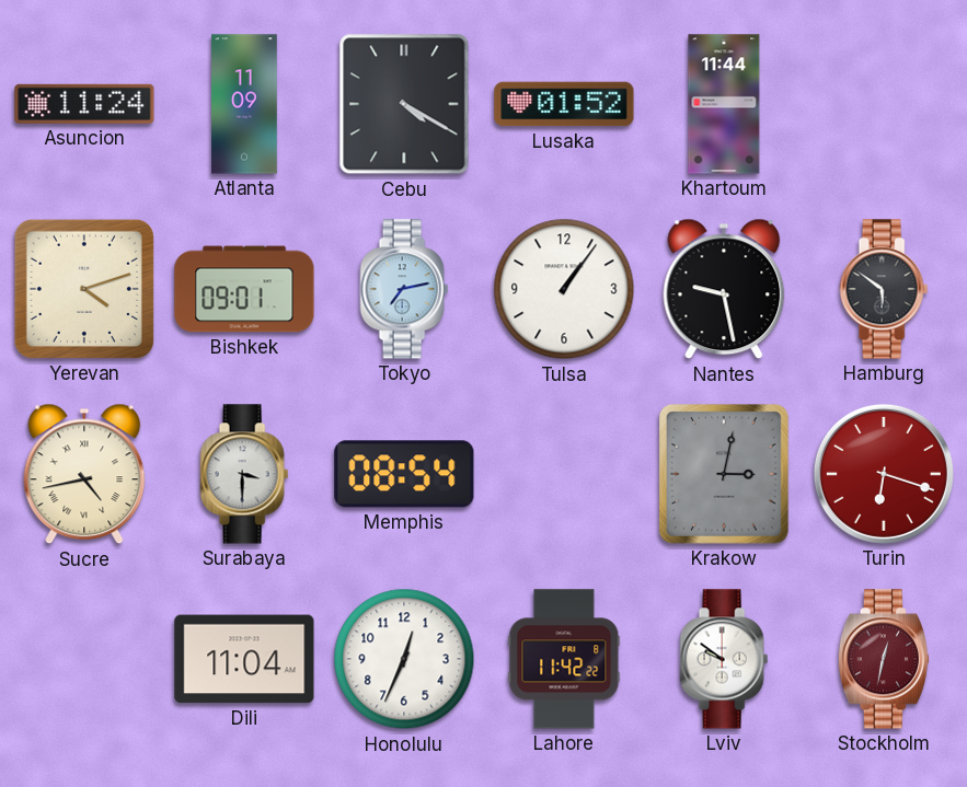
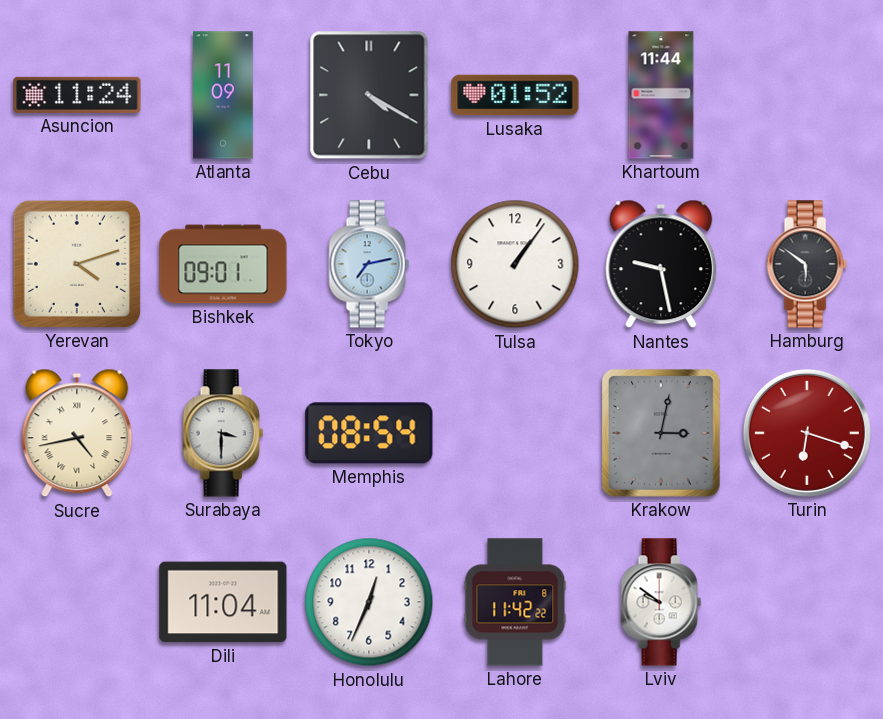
Stockholm: 12:32 -> none (884, 659)
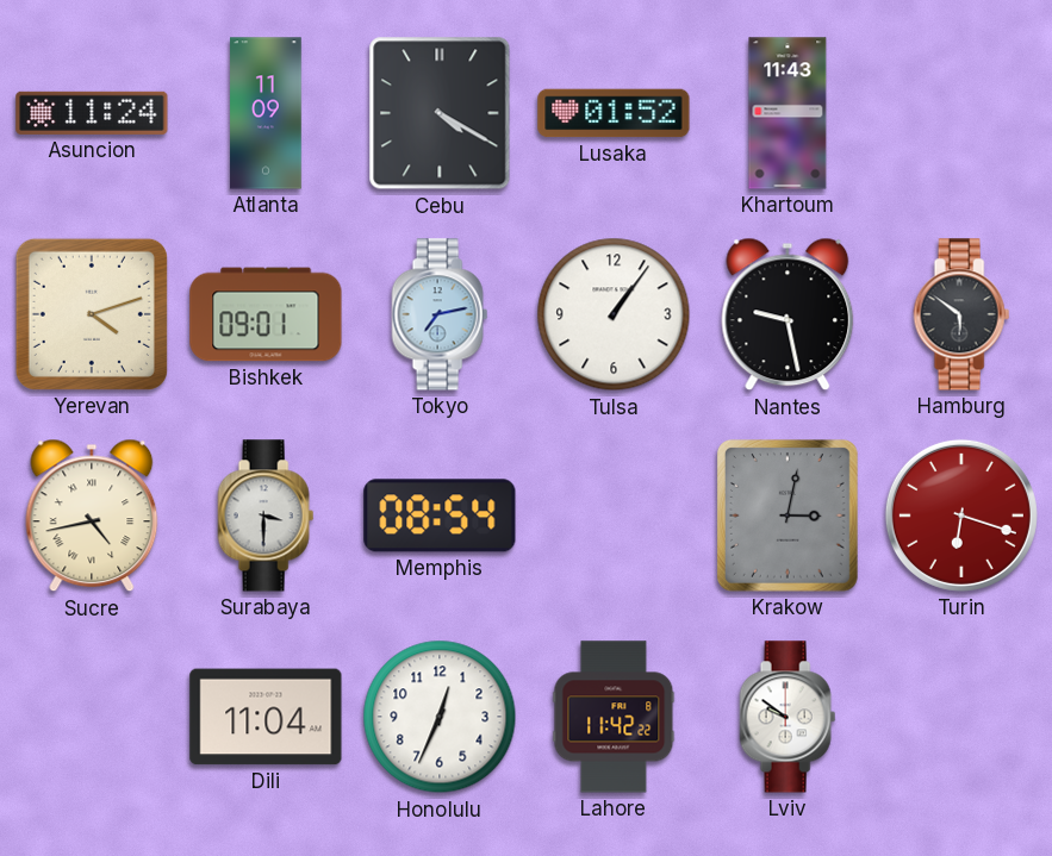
Khartoum: 11:44 -> 11:43 (788, 113)
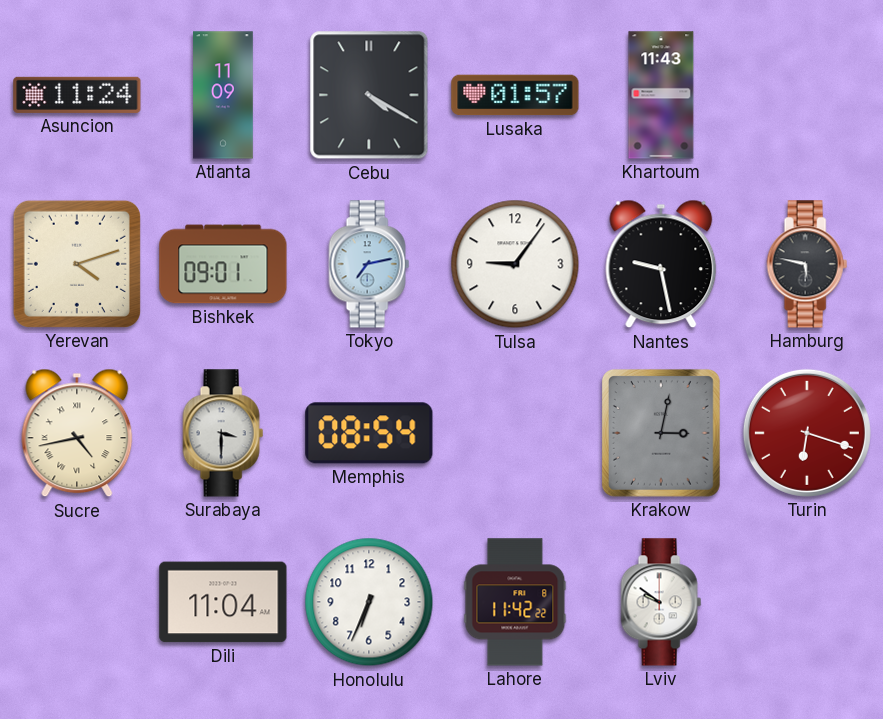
Lusaka: 01:52 -> 01:57 (515, 95)
Tulsa: 1:06 -> 9:06 (515, 264)
Hamburg: 5:51 -> 5:47 (807, 264)
Honolulu: 12:34 -> 6:34 (369, 602)
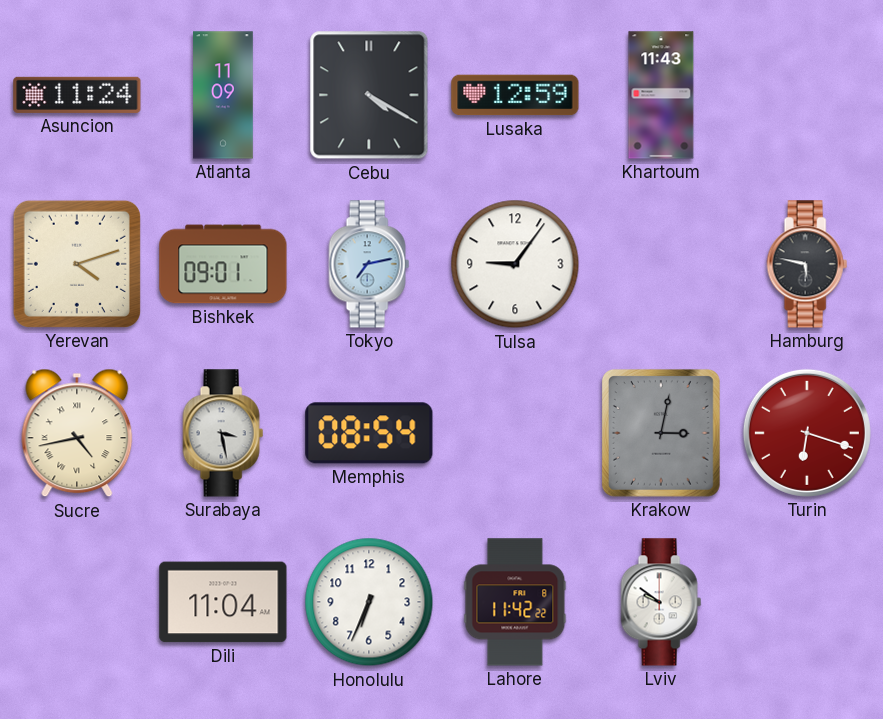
Lusaka: 01:57 -> 12:59 (515, 95)
Nantes: 9:28 -> none (661, 264)
Surabaya: 3:30 -> 3:28 (223, 433)
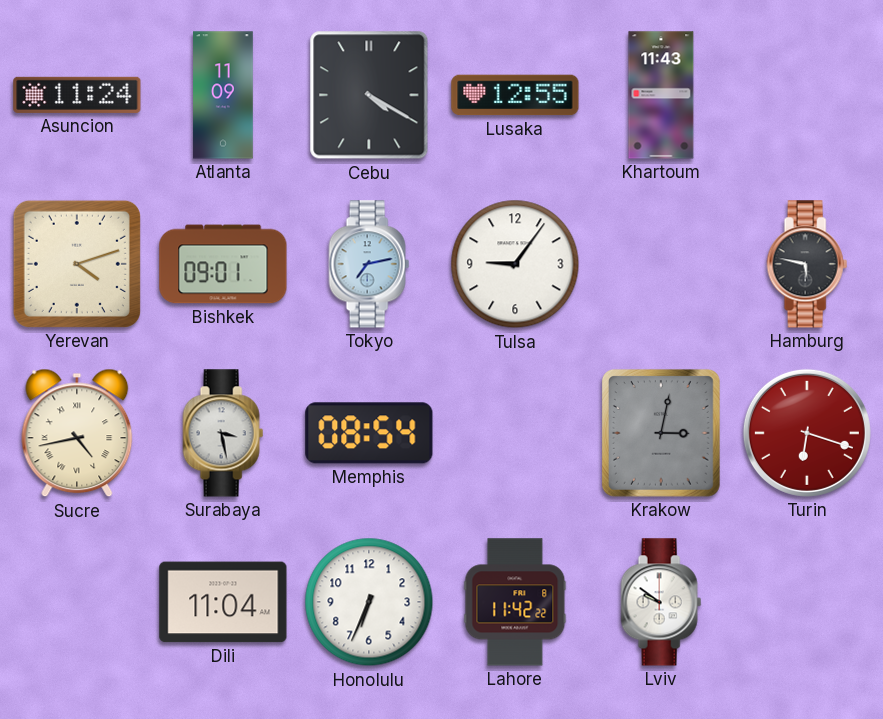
Lusaka: 12:59 -> 12:55 (515, 95)
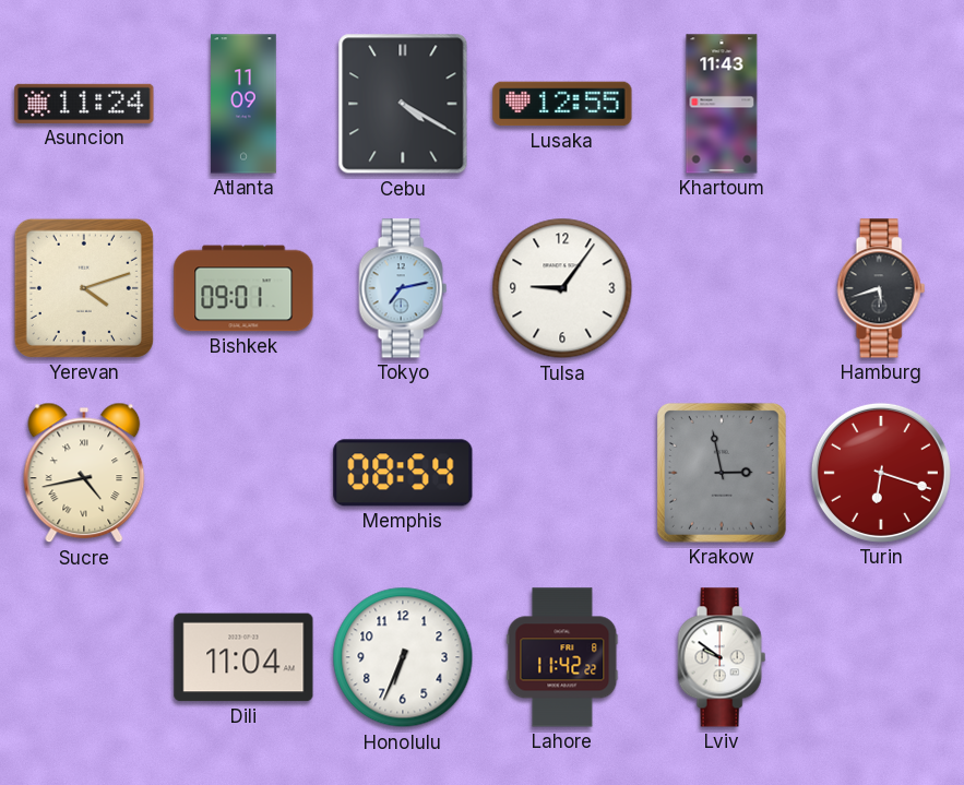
Hamburg: 5:47 -> 5:42 (881, 288)
Surabaya: 3:28 -> none (223, 433)
Krakow: 3:02 -> 2:58 (722, 473)
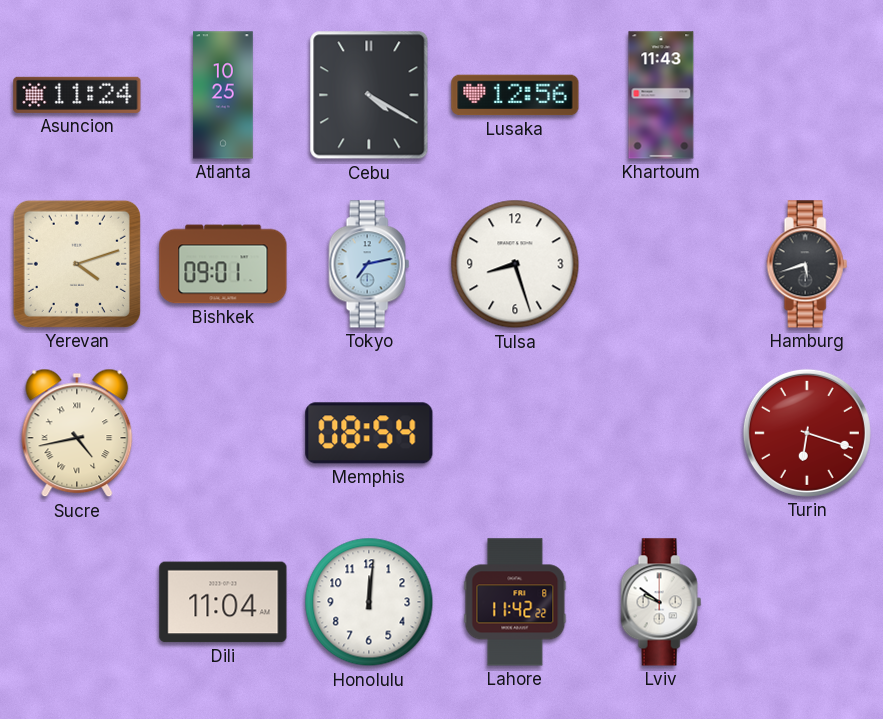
Atlanta: 11:09 -> 10:25 (223, 95)
Lusaka: 12:55 -> 12:56 (515, 95)
Tulsa: 9:06 -> 8:27 (515, 264)
Krakow: 2:58 -> none (722, 473)
Honolulu: 6:34 -> 12:01 (369, 602)
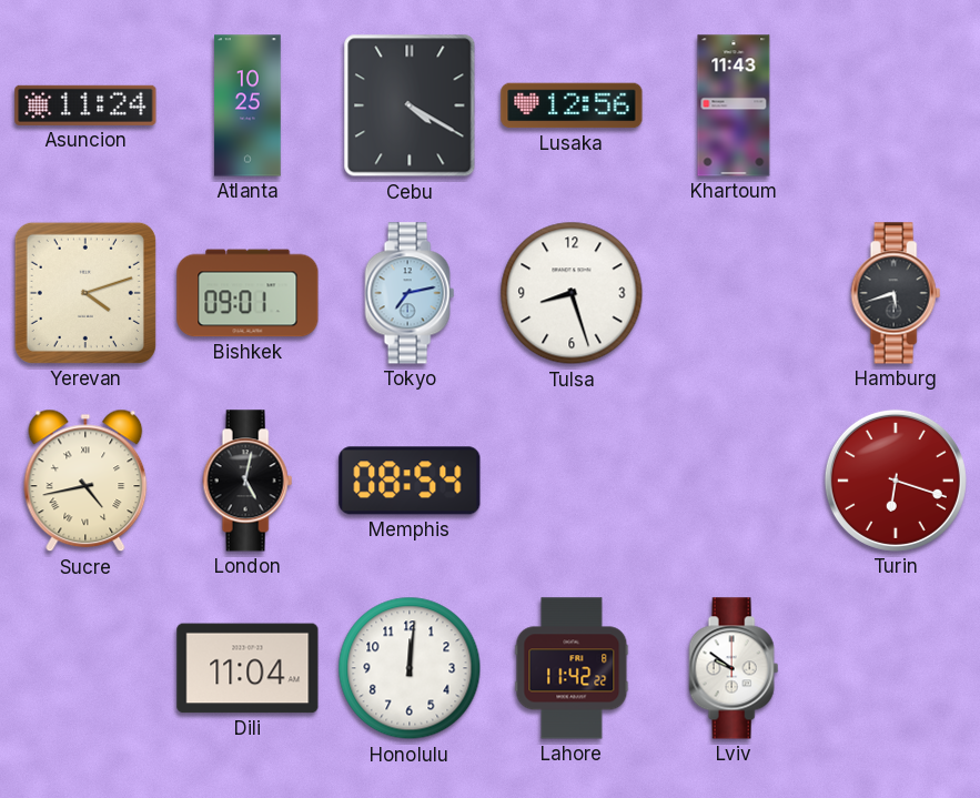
London: none -> 5:02 (247, 481)
